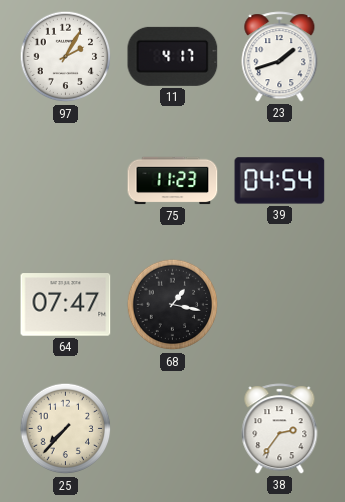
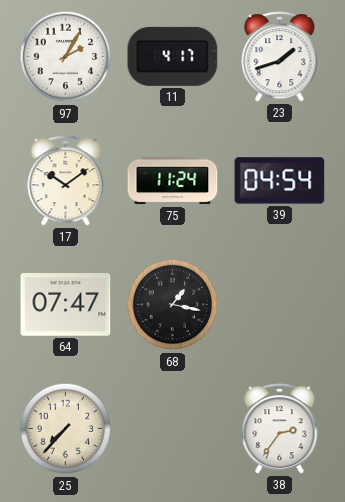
17: none -> 10:09 (66, 181)
75: 11:23 -> 11:24 (173, 181)
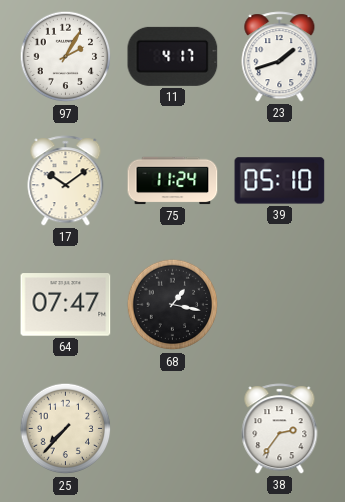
39: 04:54 -> 05:10 (280, 181)
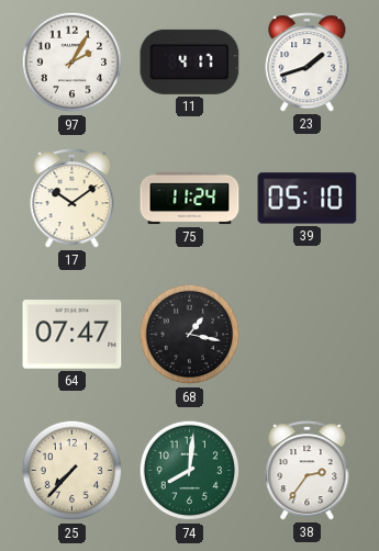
74: none -> 8:01 (190, 471)
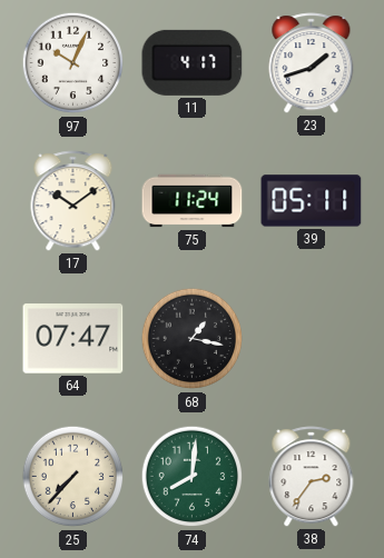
97: 2:05 -> 10:04 (73, 63)
39: 05:10 -> 05:11 (312, 201)
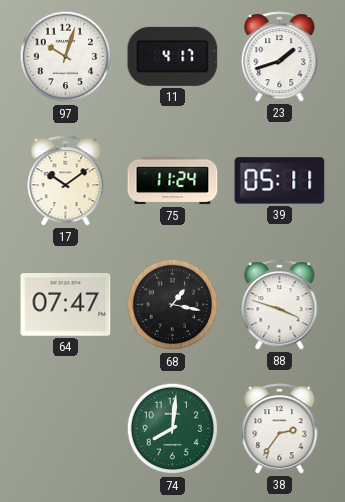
97: 10:04 -> 10:03 (66, 57)
88: none -> 3:48 (280, 305)
25: 7:37 -> none (73, 477)
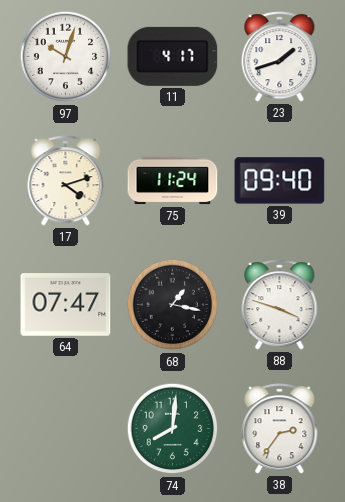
17: 10:09 -> 4:12 (66, 181)
39: 05:11 -> 09:40 (280, 181)
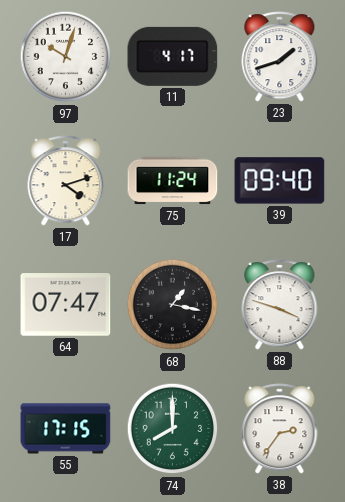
55: none -> 17:15 (66, 429)
74: 8:01 -> 8:00 (173, 429)
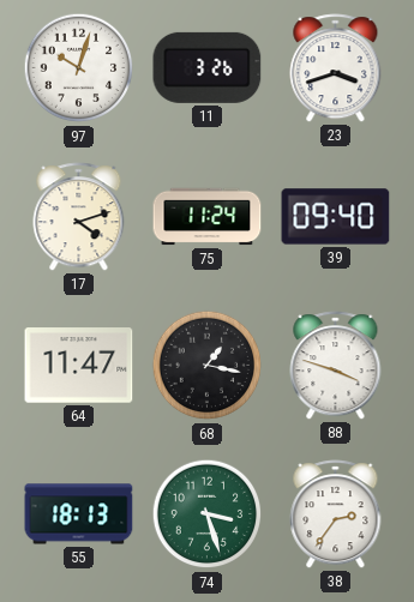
11: 4:17 -> 3:26 (208, 67)
23: 1:42 -> 3:42 (336, 68)
64: 07:47 -> 11:47 (79, 366)
55: 17:15 -> 18:13 (79, 514)
74: 8:00 -> 3:27 (208, 514)
